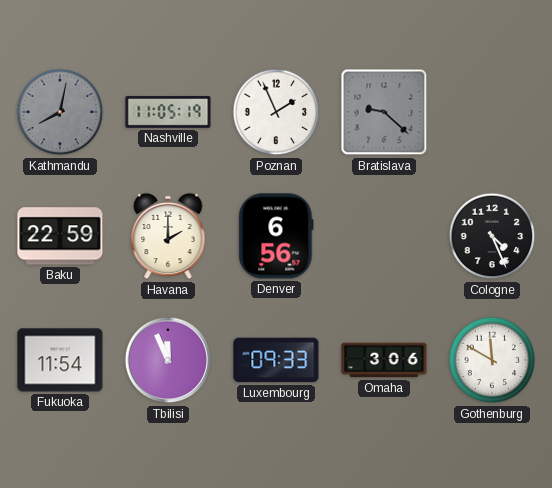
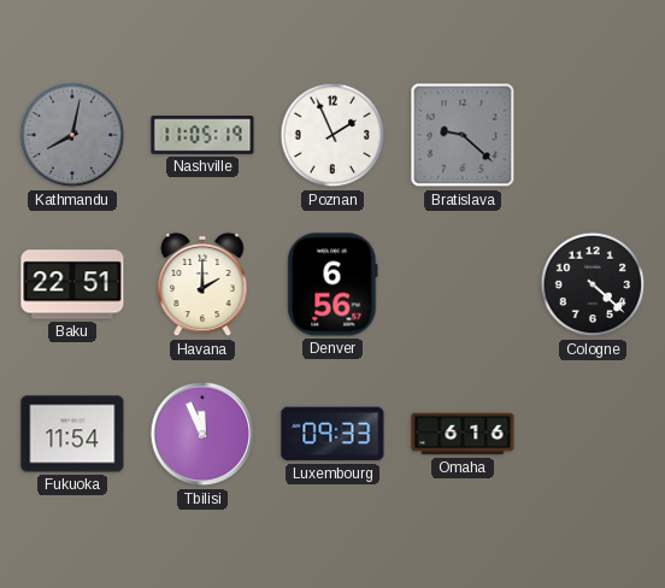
Baku: 22:59 -> 22:51 (72, 284)
Cologne: 4:26 -> 4:22 (593, 284)
Omaha: 3:06 -> 6:16 (463, 434)
Gothenburg: 11:50 -> none (492, 360)
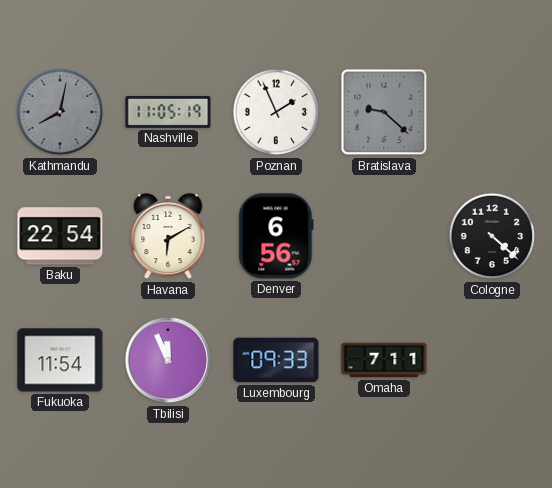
Baku: 22:51 -> 22:54 (60, 236)
Havana: 2:00 -> 6:10 (168, 236)
Omaha: 6:16 -> 7:11 (384, 360)
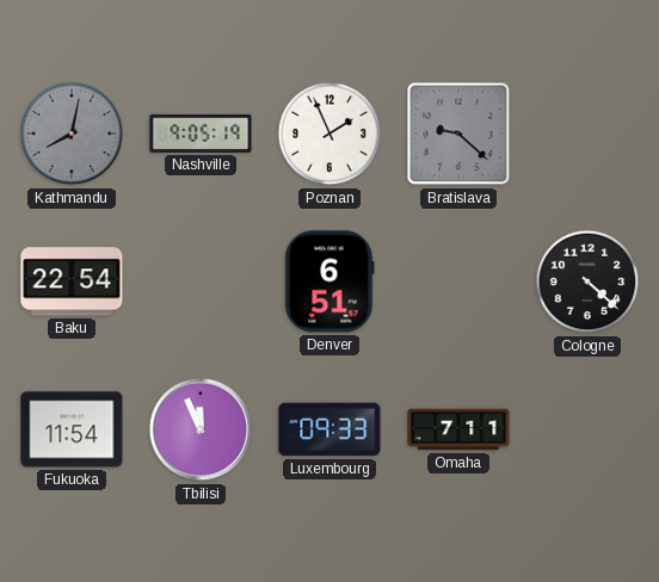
Nashville: 11:05 -> 9:05 (201, 135)
Havana: 6:10 -> none (168, 236)
Denver: 6:56 -> 6:51 (329, 281)
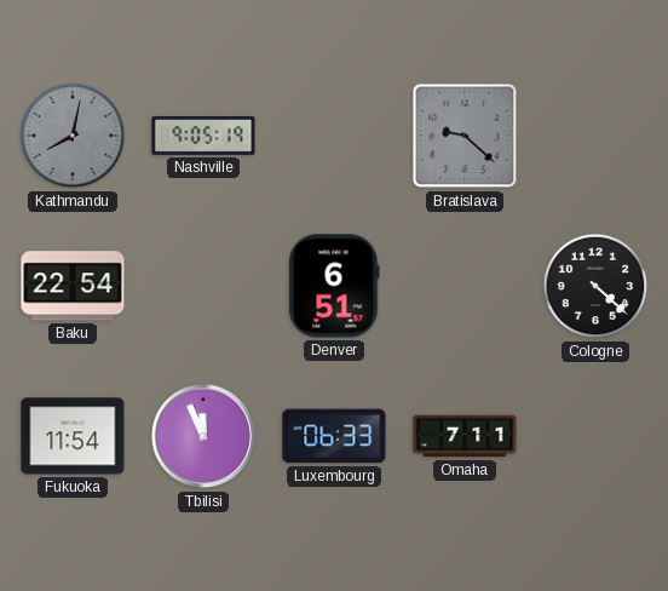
Poznan: 1:56 -> none (329, 134)
Luxembourg: 09:33 -> 06:33 (334, 436)
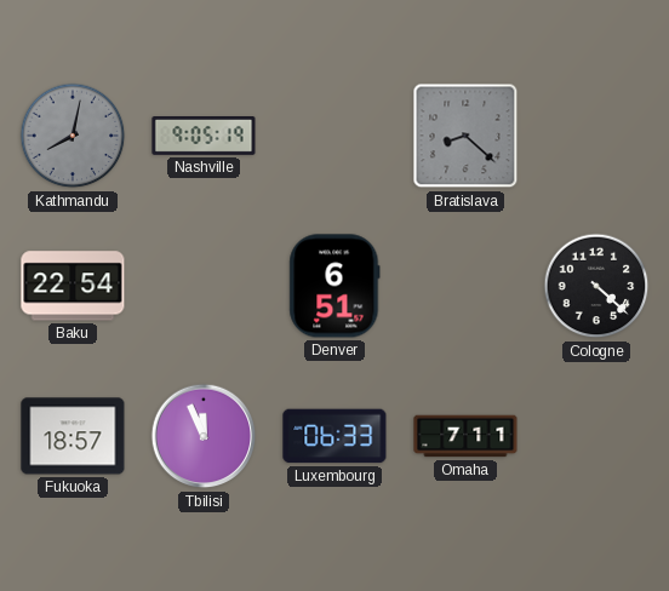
Bratislava: 9:22 -> 8:22 (465, 136)
Fukuoka: 11:54 -> 18:57 (73, 436)
